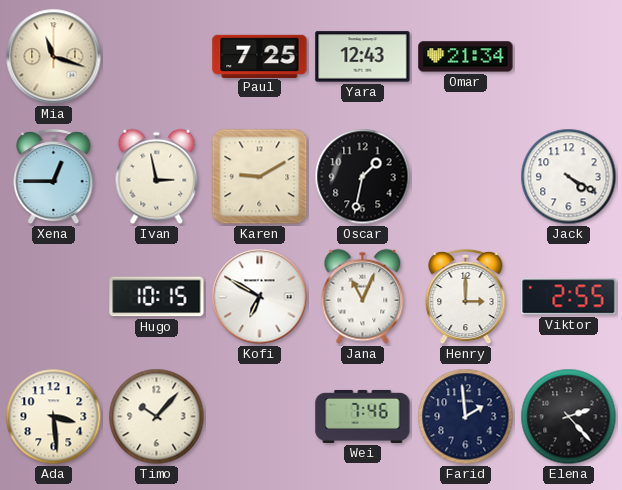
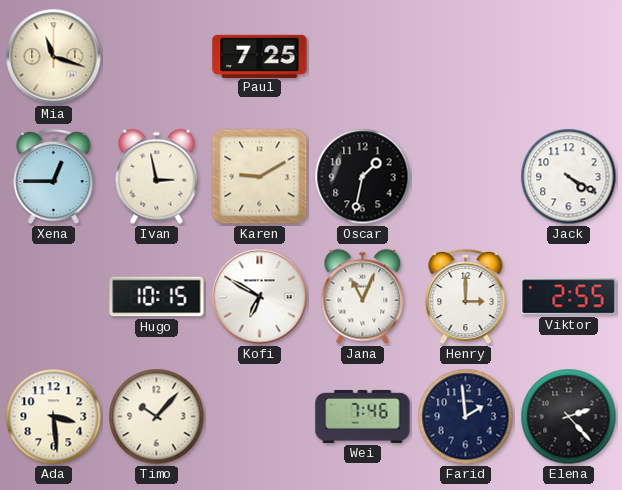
Yara: 12:43 -> none (363, 57)
Omar: 21:34 -> none (466, 57)
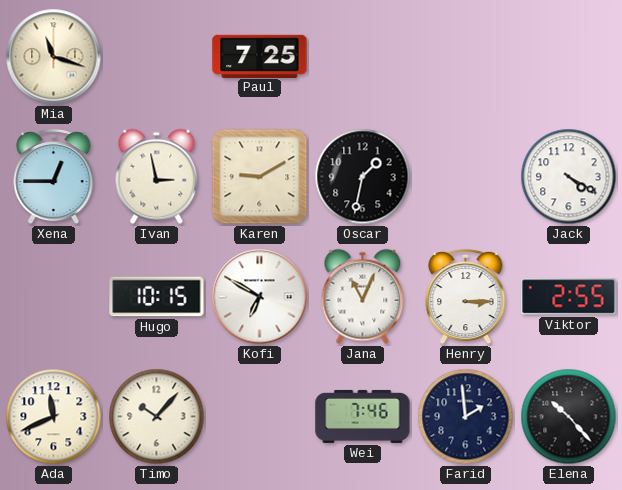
Henry: 3:00 -> 3:15 (466, 297)
Ada: 3:29 -> 11:41 (54, 417)
Elena: 2:23 -> 10:23 (569, 417)
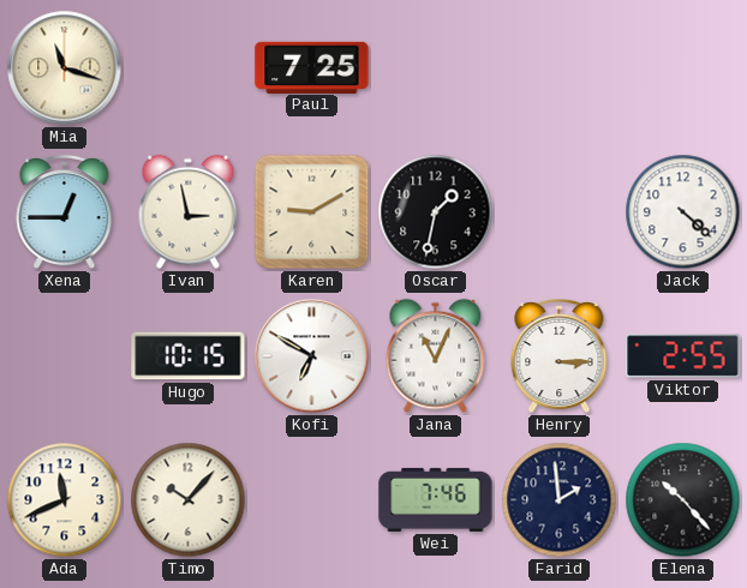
Jack: 4:20 -> 4:22 (683, 212)
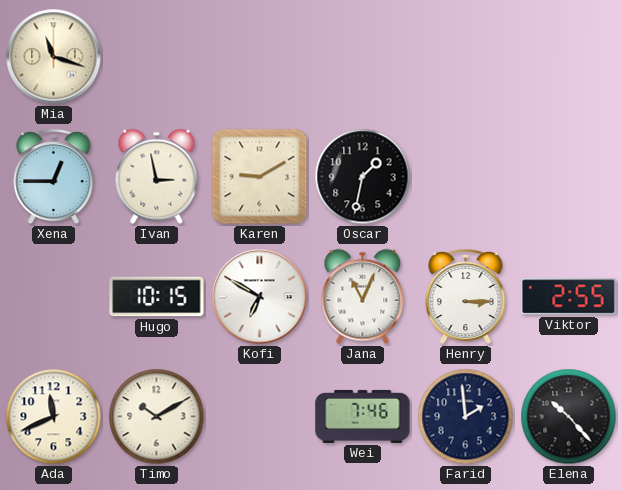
Paul: 7:25 -> none (312, 67)
Jack: 4:22 -> none (683, 212)
Timo: 10:07 -> 10:10 (157, 417)
